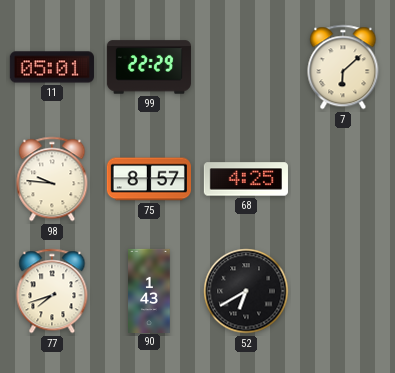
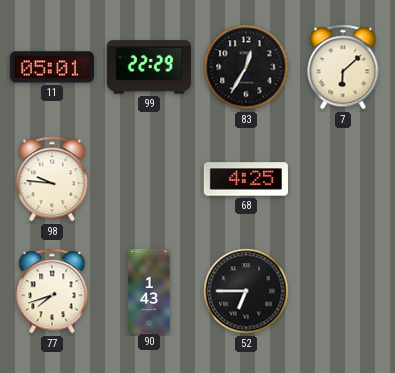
83: none -> 12:35 (246, 67)
75: 8:57 -> none (149, 179)
52: 6:40 -> 6:45 (246, 291)
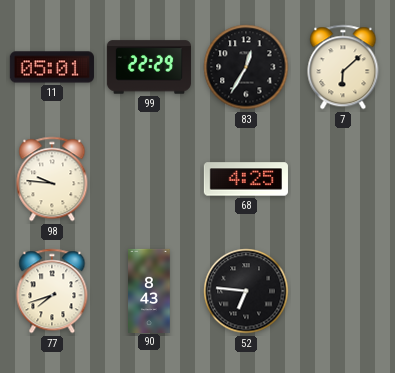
90: 1:43 -> 8:43 (149, 290)
52: 6:45 -> 6:46 (246, 291)
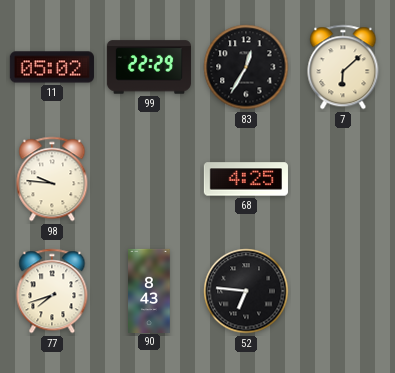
11: 05:01 -> 05:02 (52, 67)
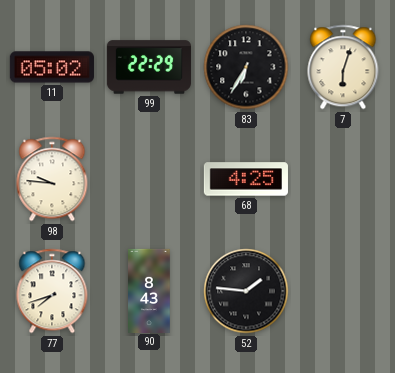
83: 12:35 -> 6:35 (246, 67)
7: 6:08 -> 6:03 (343, 67)
52: 6:46 -> 1:46 (246, 291)
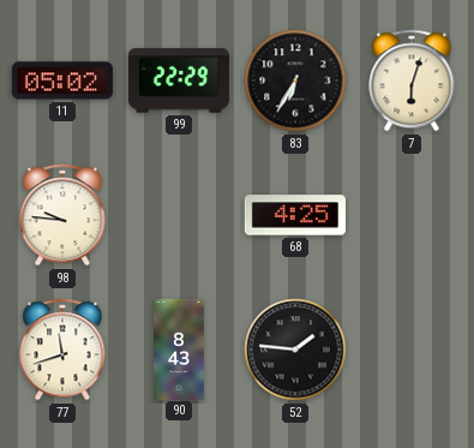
77: 7:42 -> 11:42 (62, 350)
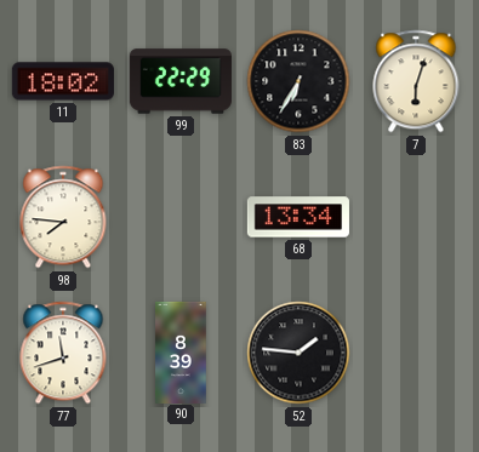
11: 05:02 -> 18:02 (63, 81)
98: 9:46 -> 7:46 (63, 217)
68: 4:25 -> 13:34 (298, 217)
90: 8:43 -> 8:39 (181, 351)
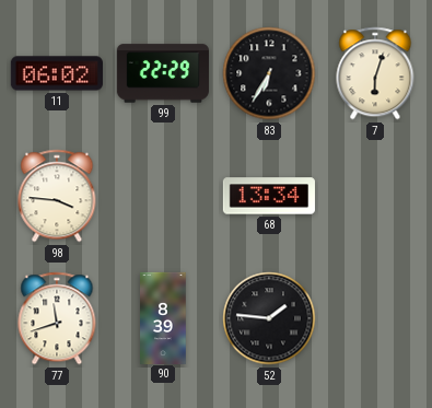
11: 18:02 -> 06:02 (57, 73)
98: 7:46 -> 3:46 (57, 196)
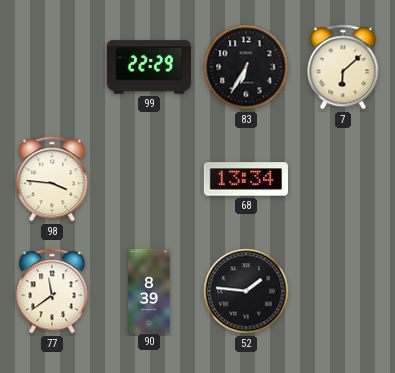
11: 06:02 -> none (57, 73)
7: 6:03 -> 6:08 (343, 67)
77: 11:42 -> 11:39 (52, 291)
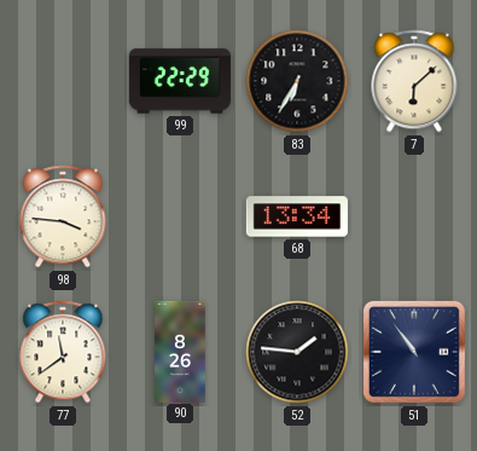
90: 8:39 -> 8:26 (180, 351)
51: none -> 10:54 (414, 352)
